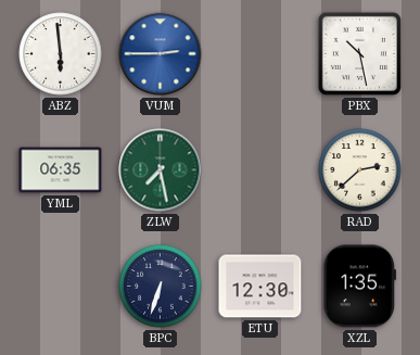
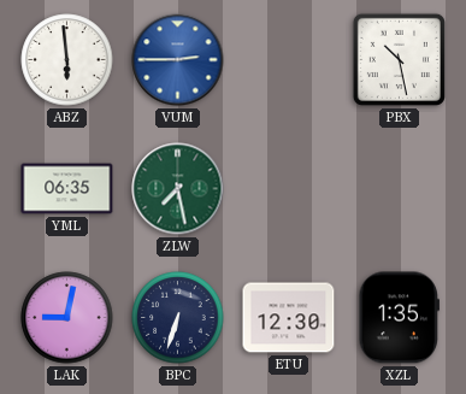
RAD: 2:38 -> none (360, 170)
LAK: none -> 9:02 (67, 318)
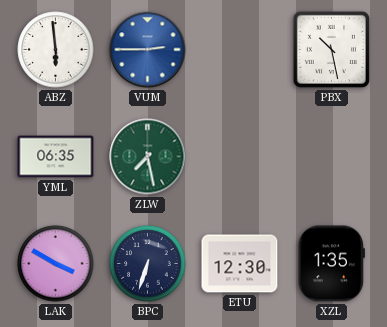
LAK: 9:02 -> 3:50 (56, 264)
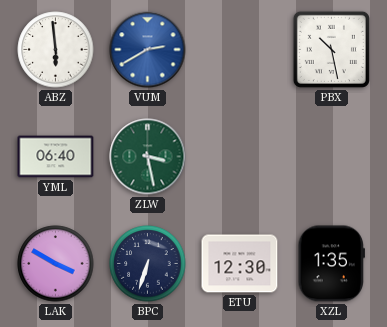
VUM: 2:45 -> 2:40 (148, 50)
YML: 06:35 -> 06:40 (56, 157)
ZLW: 7:28 -> 3:28 (148, 157)
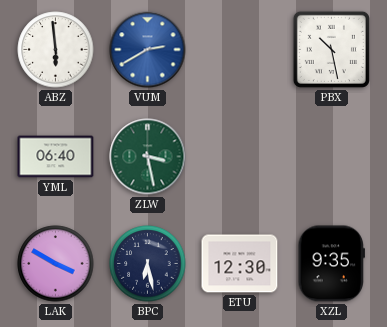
BPC: 6:33 -> 6:28 (148, 264)
XZL: 1:35 -> 9:35 (331, 264)
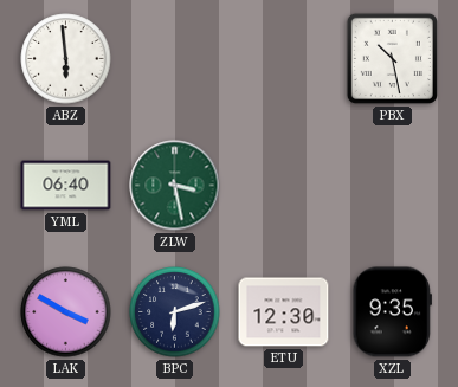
VUM: 2:40 -> none (148, 50)
BPC: 6:28 -> 6:12 (175, 312)
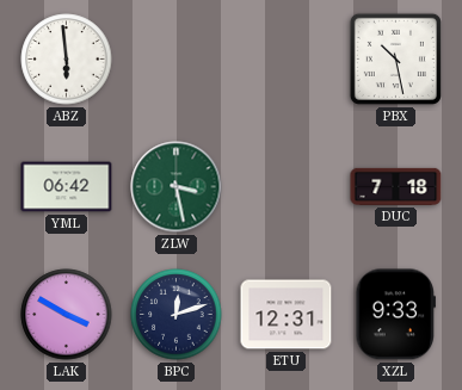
YML: 06:40 -> 06:42 (67, 187)
DUC: none -> 7:18 (396, 186)
BPC: 6:12 -> 12:12 (177, 315)
ETU: 12:30 -> 12:31 (287, 315)
XZL: 9:35 -> 9:33 (395, 315)
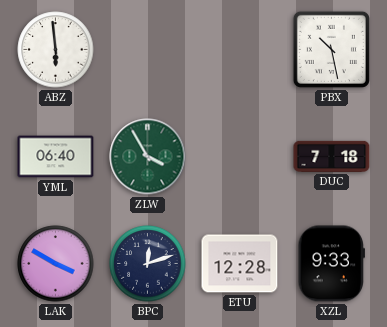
YML: 06:42 -> 06:40 (56, 157)
ZLW: 3:28 -> 3:55 (148, 157)
ETU: 12:31 -> 12:28 (240, 264)
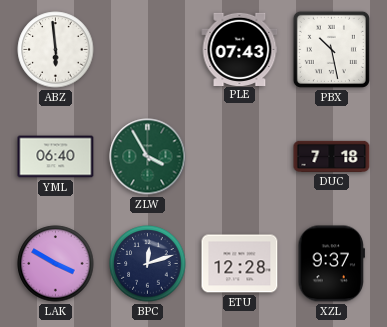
PLE: none -> 07:43 (240, 49)
XZL: 9:33 -> 9:37 (331, 264)
